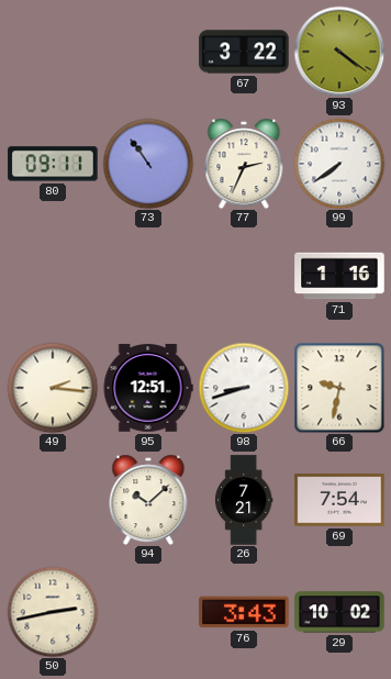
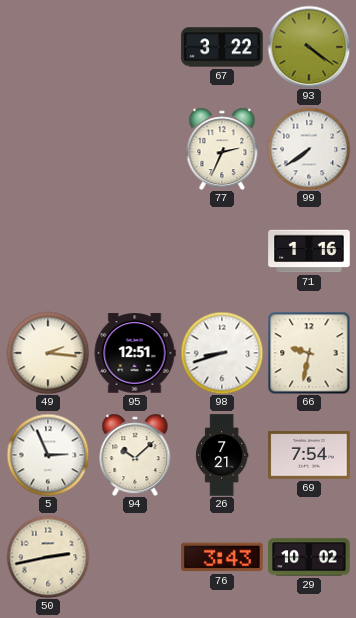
80: 09:11 -> none (53, 164)
73: 10:54 -> none (148, 164)
5: none -> 2:56 (48, 455)
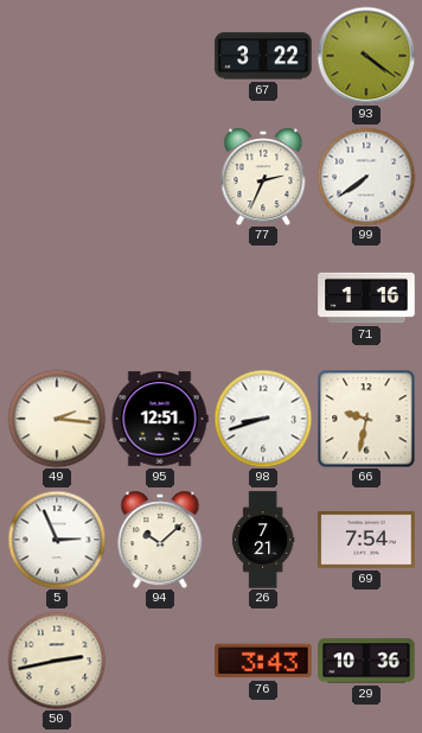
29: 10:02 -> 10:36 (366, 661)
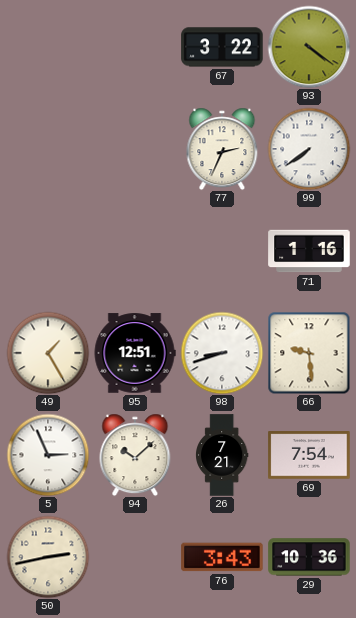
49: 2:16 -> 1:25 (48, 353)
66: 9:32 -> 9:29 (309, 353)
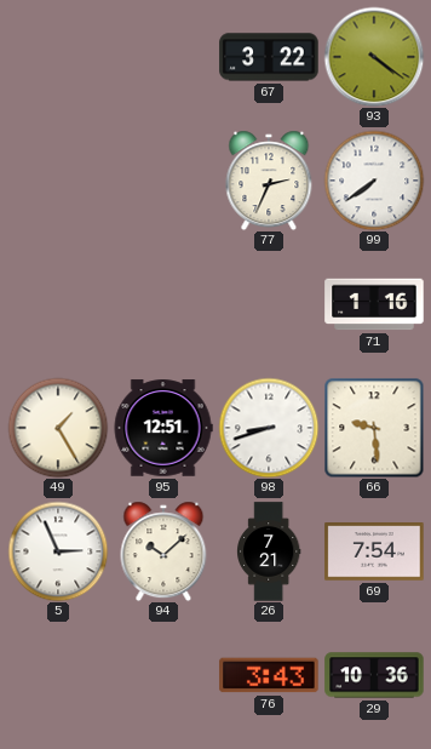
50: 2:43 -> none (48, 557)
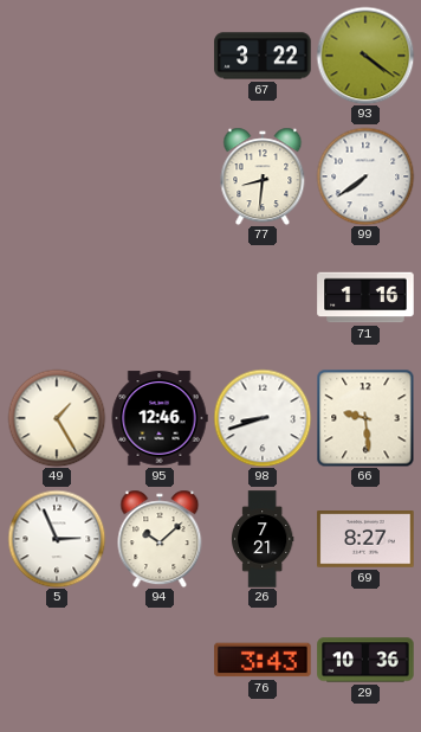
77: 2:34 -> 8:31 (263, 176)
95: 12:51 -> 12:46 (160, 418)
69: 7:54 -> 8:27 (365, 539)
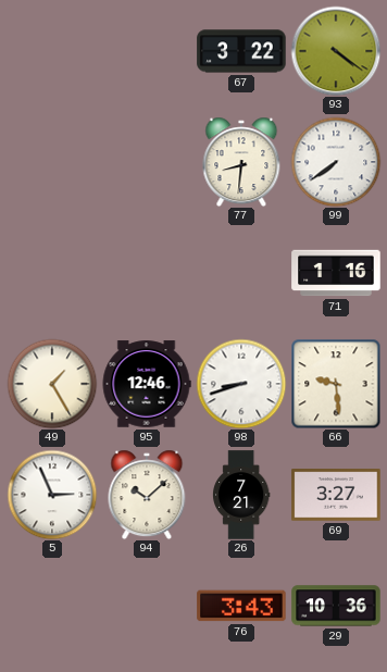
69: 8:27 -> 3:27 (336, 495)
